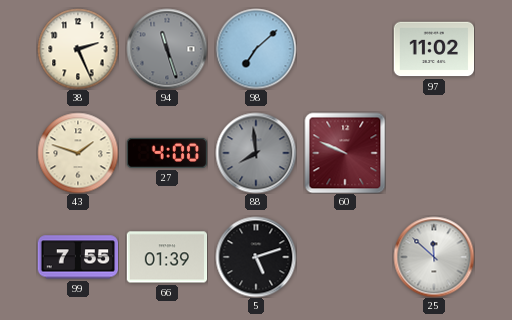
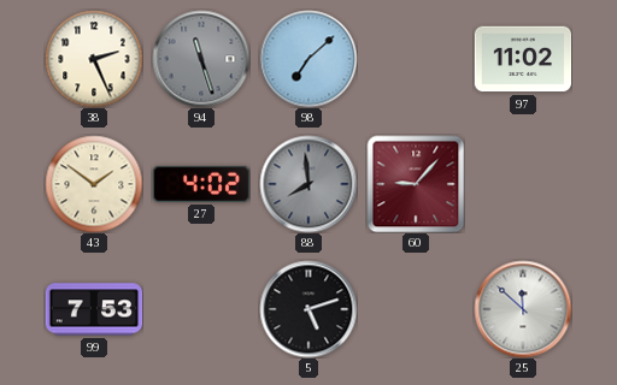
43: 1:48 -> 1:51 (94, 184)
27: 4:00 -> 4:02 (201, 184)
60: 9:49 -> 9:07 (416, 184)
99: 7:55 -> 7:53 (94, 309)
66: 01:39 -> none (167, 257)
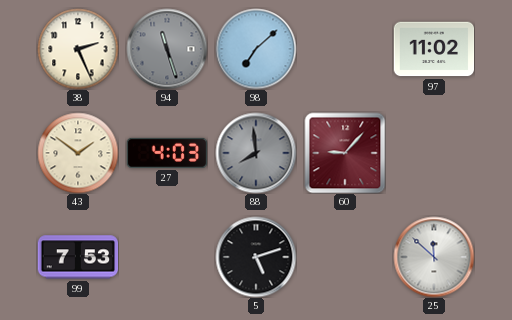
27: 4:02 -> 4:03 (167, 153)
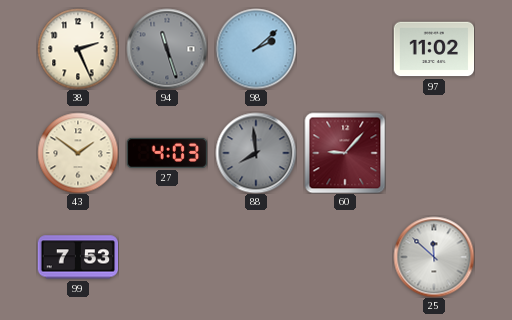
98: 7:08 -> 2:08 (256, 49)
5: 5:12 -> none (256, 257)
